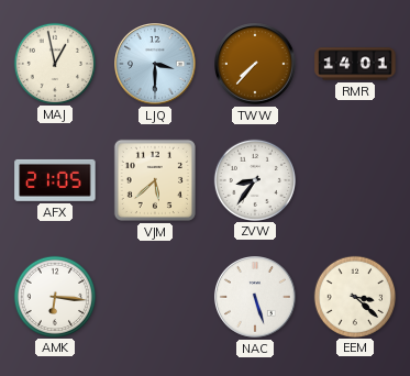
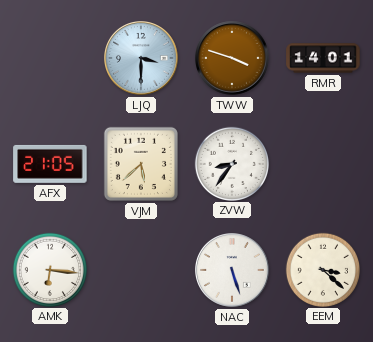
MAJ: 12:58 -> none (54, 63)
TWW: 7:37 -> 3:48 (233, 59)
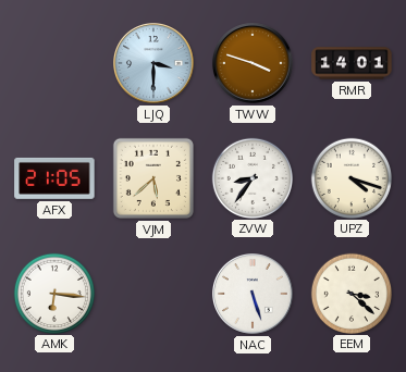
UPZ: none -> 4:18 (350, 177)
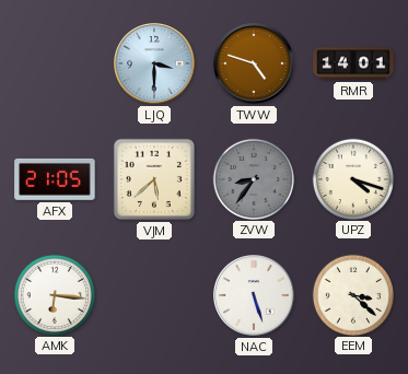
TWW: 3:48 -> 4:48 (255, 65)
ZVW dial: white -> grey (253, 178)
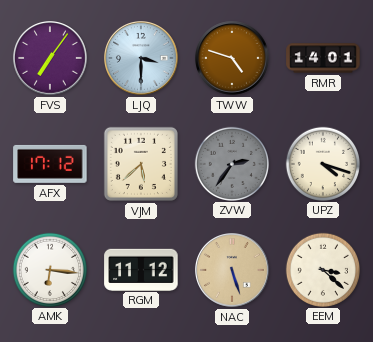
FVS: none -> 7:06 (51, 59)
AFX: 21:05 -> 17:12 (50, 164)
ZVW: 8:36 -> 2:36 (231, 163)
RGM: none -> 11:12 (141, 269)
NAC dial: white -> champagne (233, 271)
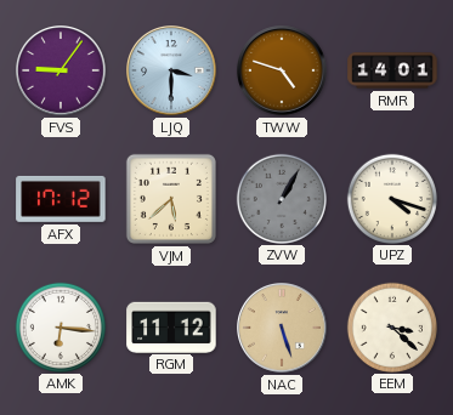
FVS: 7:06 -> 9:06 (62, 72)
ZVW: 2:36 -> 1:05 (281, 198)
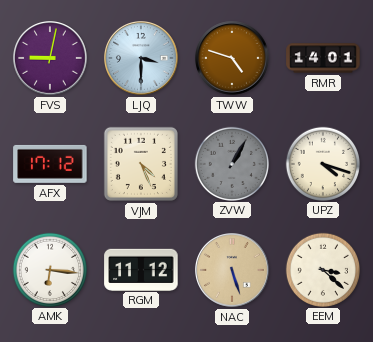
FVS: 9:06 -> 9:02 (51, 59)
VJM: 5:38 -> 4:26 (141, 164)
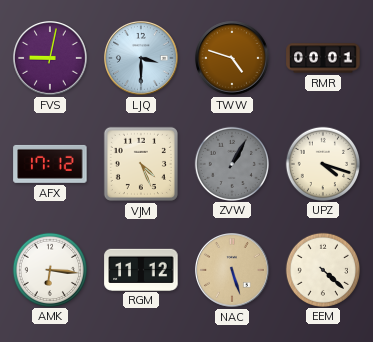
RMR: 14:01 -> 00:01 (323, 58)
EEM: 3:22 -> 4:22 (322, 269)
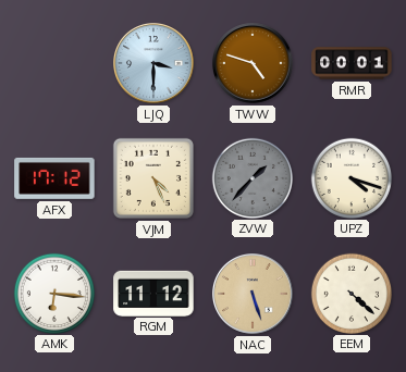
FVS: 9:02 -> none (51, 59)
ZVW: 1:05 -> 1:37 (251, 177)
